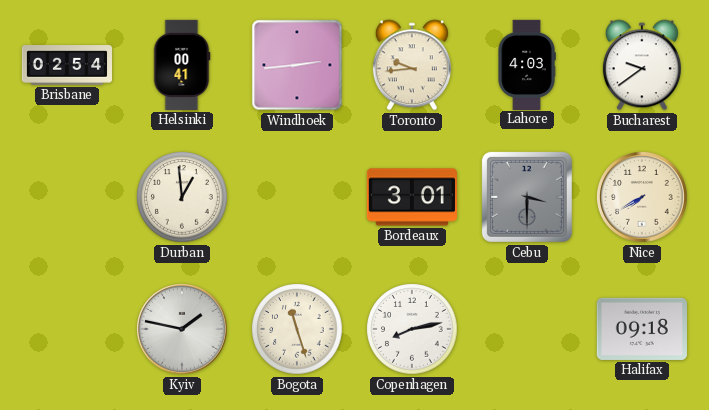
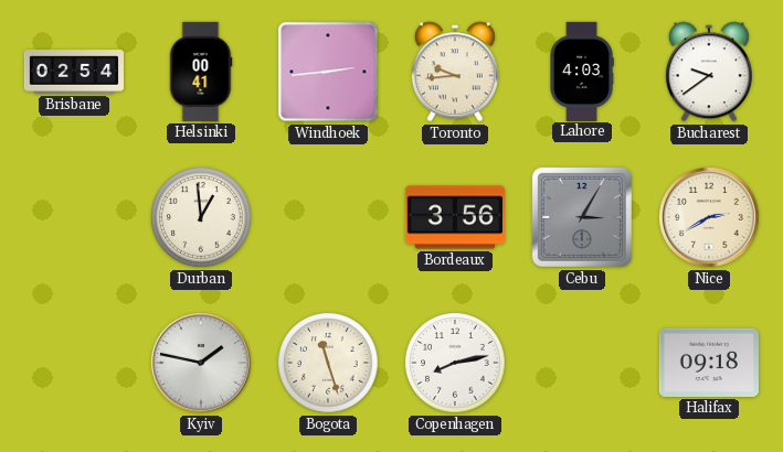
Bordeaux: 3:01 -> 3:56 (455, 217)
Cebu: 3:30 -> 3:05 (582, 217)
Nice: 7:40 -> 2:40 (710, 218)
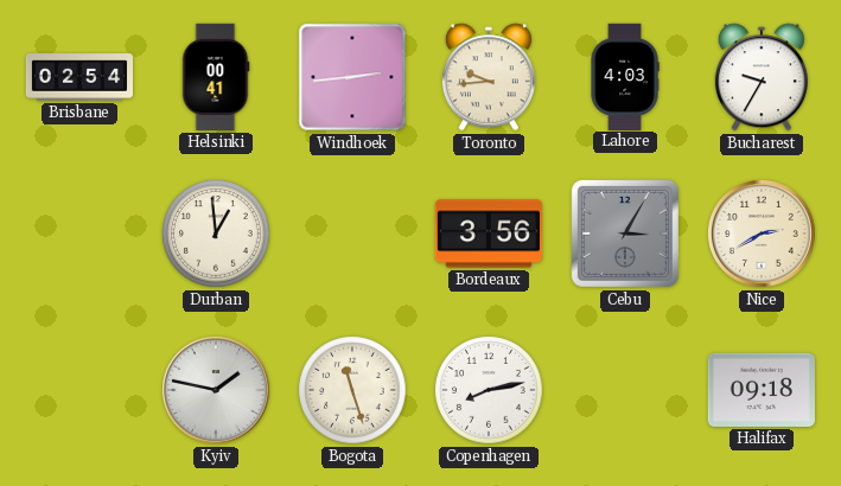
Bucharest: 9:39 -> 9:35 (762, 77)
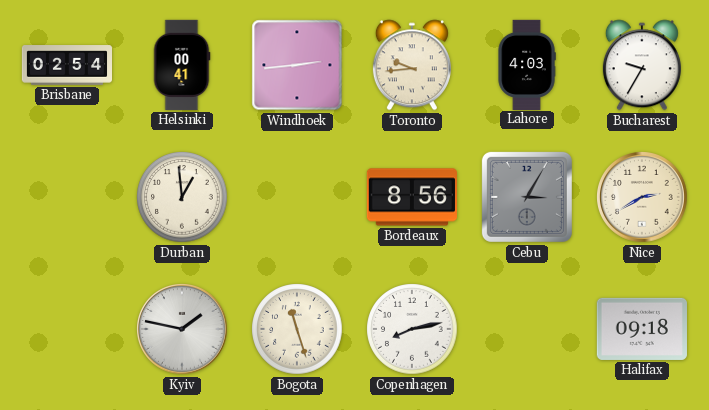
Bordeaux: 3:56 -> 8:56 (412, 197)
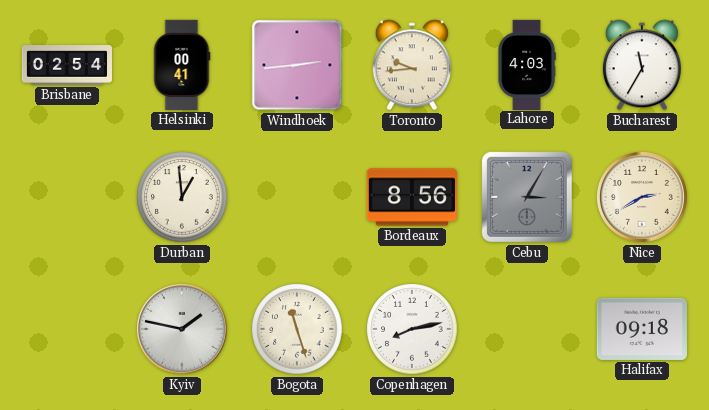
Bucharest: 9:35 -> 11:35 (642, 65)
